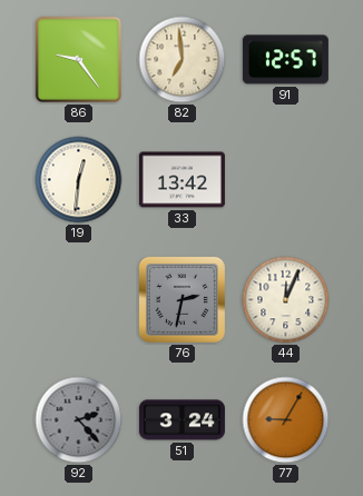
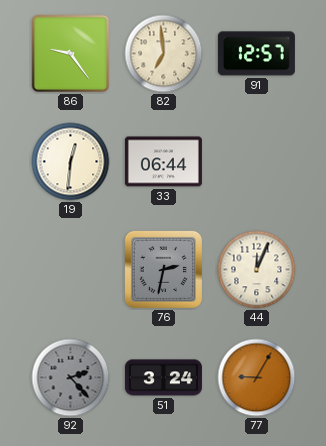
33: 13:42 -> 06:44 (163, 162)
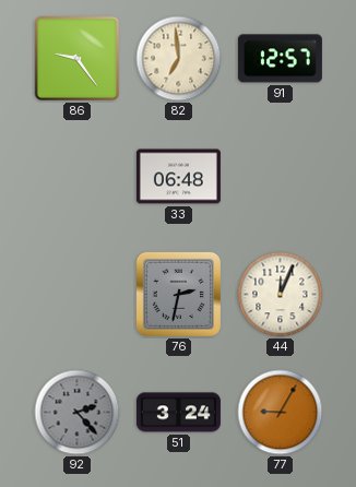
19: 12:31 -> none (71, 162)
33: 06:44 -> 06:48 (178, 177)
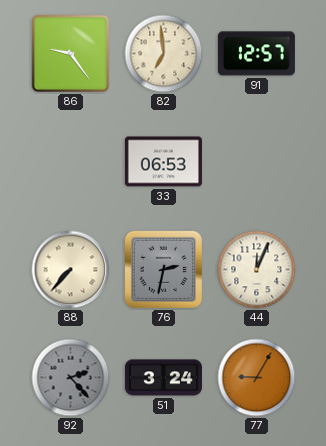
33: 06:48 -> 06:53 (163, 162)
88: none -> 7:37 (71, 270)
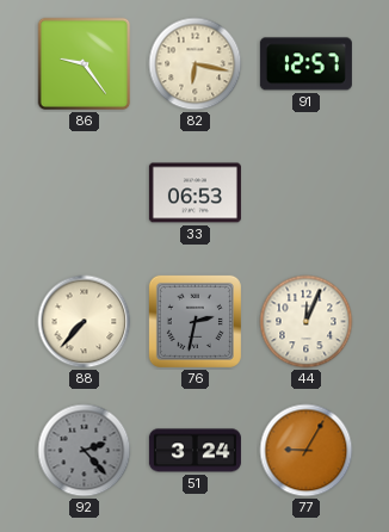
82: 6:59 -> 6:17 (196, 64)
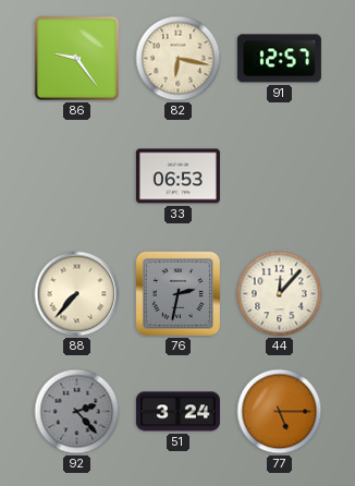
44: 12:04 -> 12:07 (280, 294)
77: 9:05 -> 5:15 (280, 412)
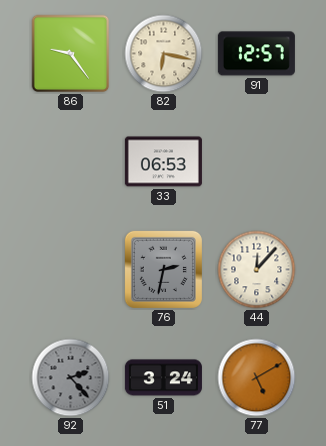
88: 7:37 -> none (77, 294)
77: 5:15 -> 5:10 (257, 378)
